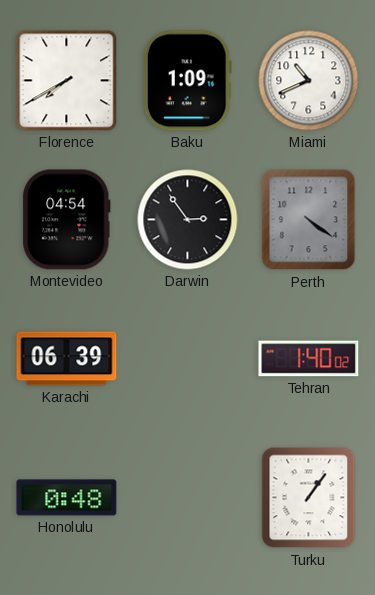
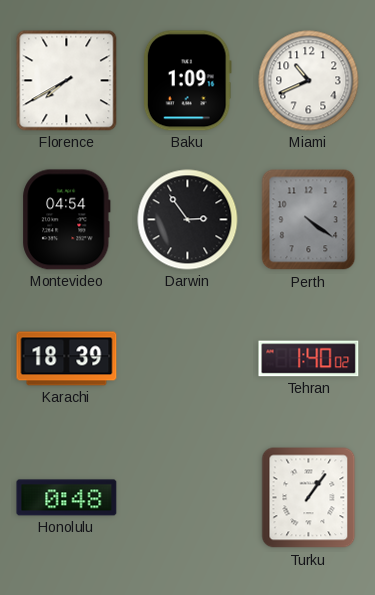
Karachi: 06:39 -> 18:39 (67, 359)
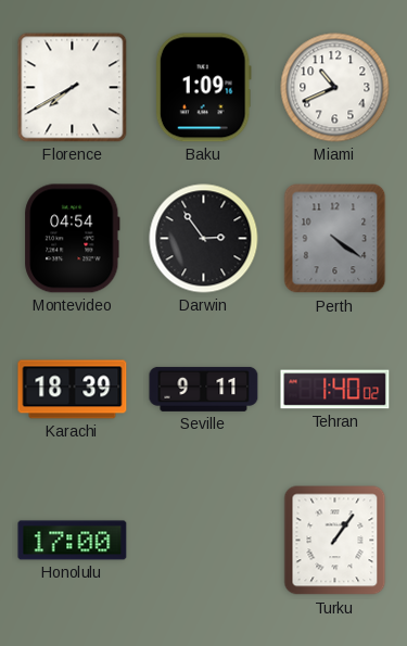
Seville: none -> 9:11 (204, 389)
Honolulu: 0:48 -> 17:00 (73, 541)
